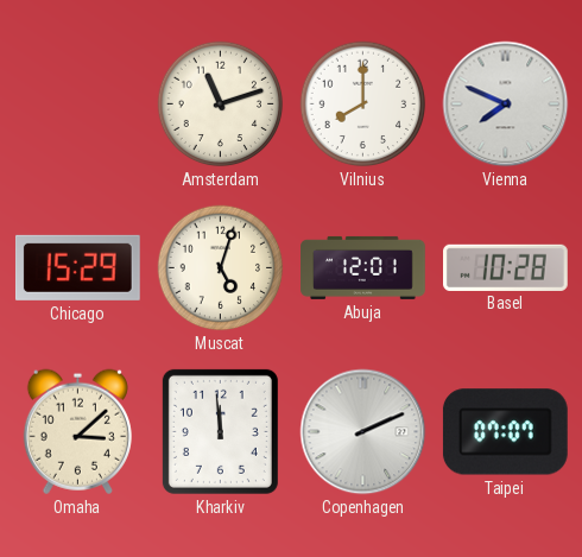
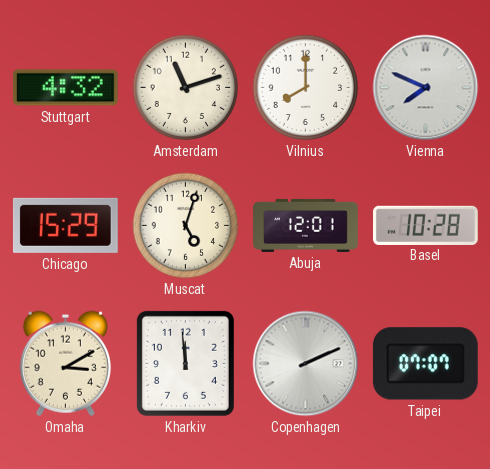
Stuttgart: none -> 4:32 (65, 88)
Omaha: 3:08 -> 3:10 (65, 363)
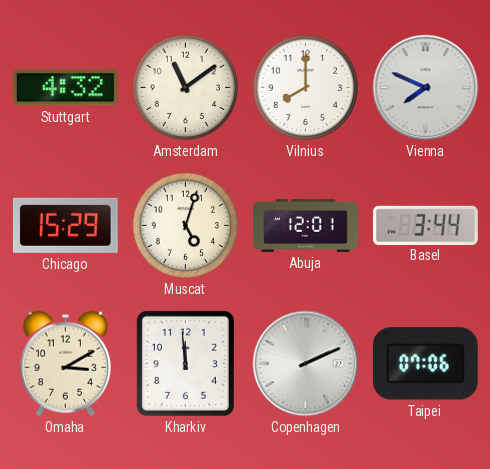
Amsterdam: 11:12 -> 11:09 (186, 88)
Basel: 10:28 -> 3:44 (426, 225)
Taipei: 07:07 -> 07:06 (425, 364)
